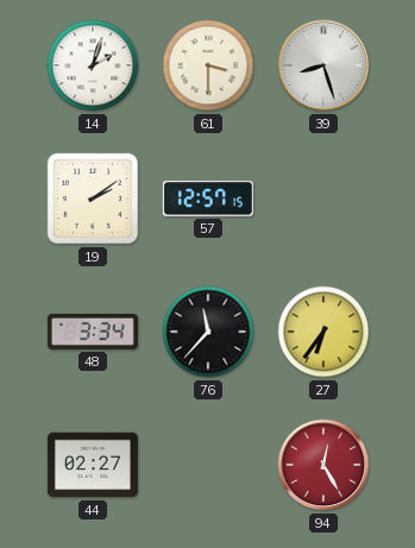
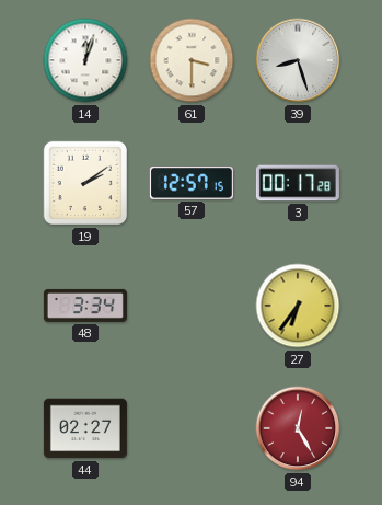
14: 2:03 -> 12:03 (85, 60)
3: none -> 00:17 (298, 183)
76: 11:37 -> none (208, 332)
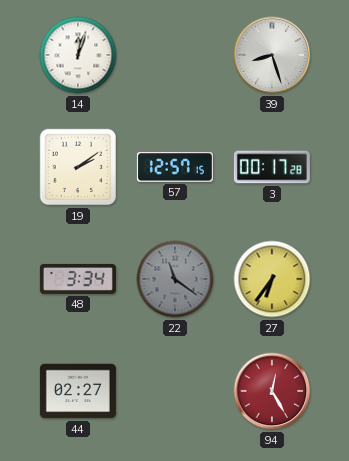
61: 3:30 -> none (192, 60)
22: none -> 11:21 (175, 279)
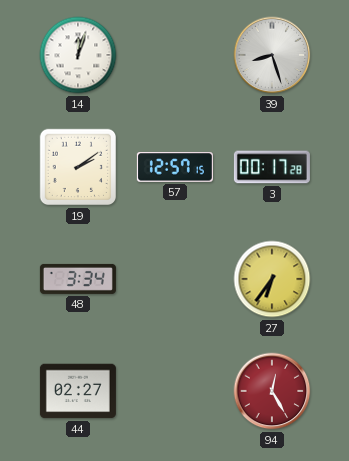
22: 11:21 -> none (175, 279)
